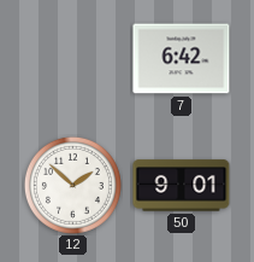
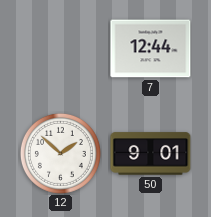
7: 6:42 -> 12:44 (151, 49)
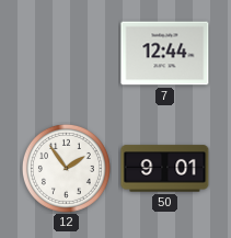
12: 1:52 -> 1:54 (66, 168)
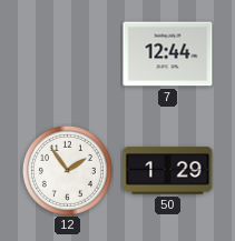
50: 9:01 -> 1:29 (168, 171)
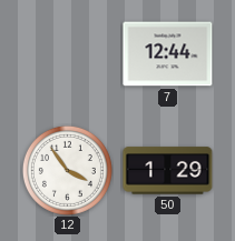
12: 1:54 -> 3:54 (67, 170)
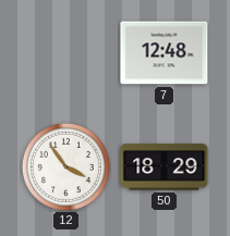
7: 12:44 -> 12:48 (165, 53)
50: 1:29 -> 18:29 (165, 167)
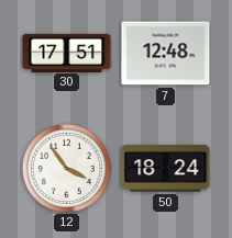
30: none -> 17:51 (67, 53)
50: 18:29 -> 18:24 (166, 169)
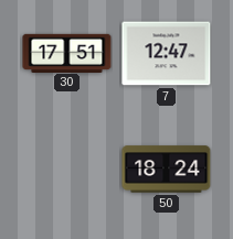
7: 12:48 -> 12:47 (167, 54)
12: 3:54 -> none (66, 168)
